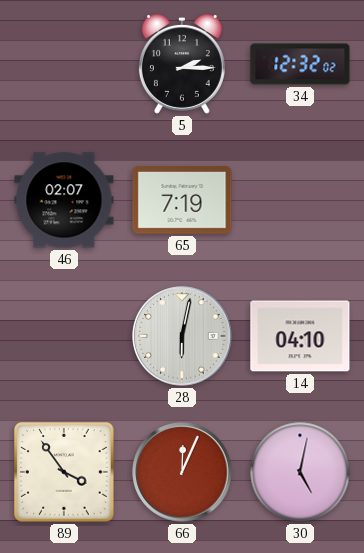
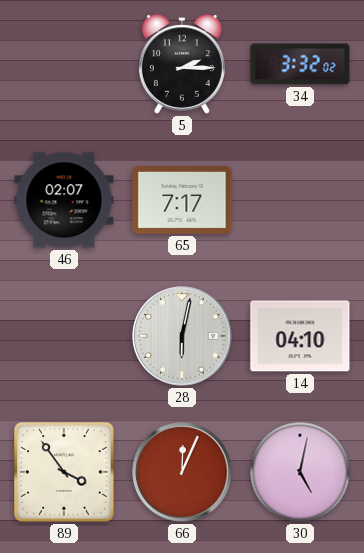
34: 12:32 -> 3:32 (300, 64)
65: 7:19 -> 7:17 (182, 201)
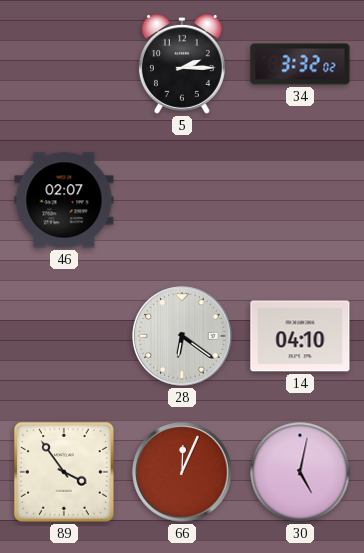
65: 7:17 -> none (182, 201)
28: 6:02 -> 6:21 (182, 336)
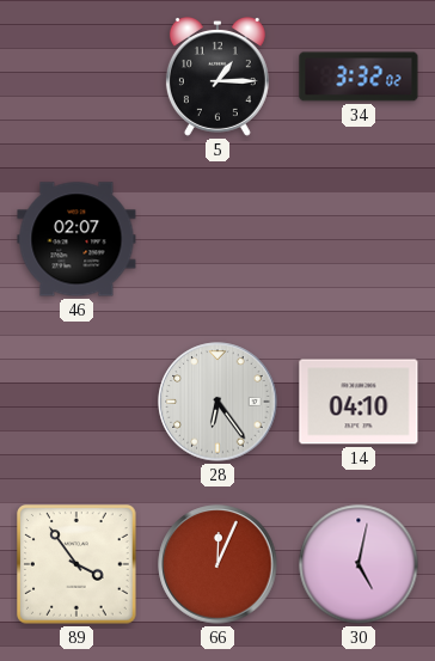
5: 2:15 -> 1:15 (217, 78)
28: 6:21 -> 6:24 (217, 402)
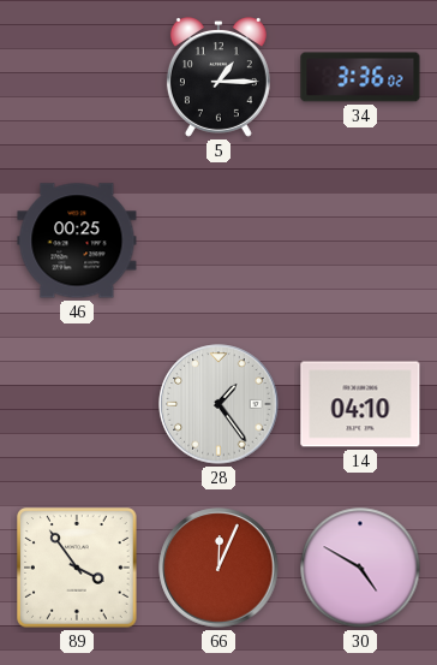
34: 3:32 -> 3:36 (360, 77)
46: 02:07 -> 00:25 (77, 241)
28: 6:24 -> 1:24 (218, 404)
30: 5:02 -> 4:50 (360, 568)
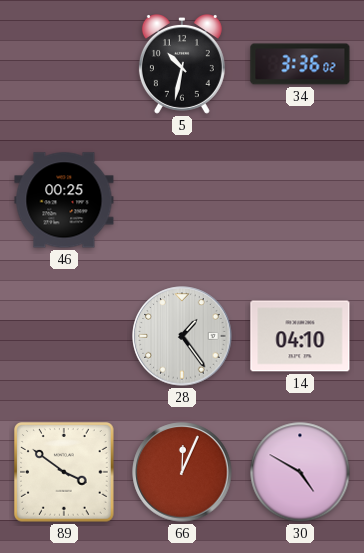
5: 1:15 -> 10:32 (182, 65)
89: 3:54 -> 3:51 (65, 473)
